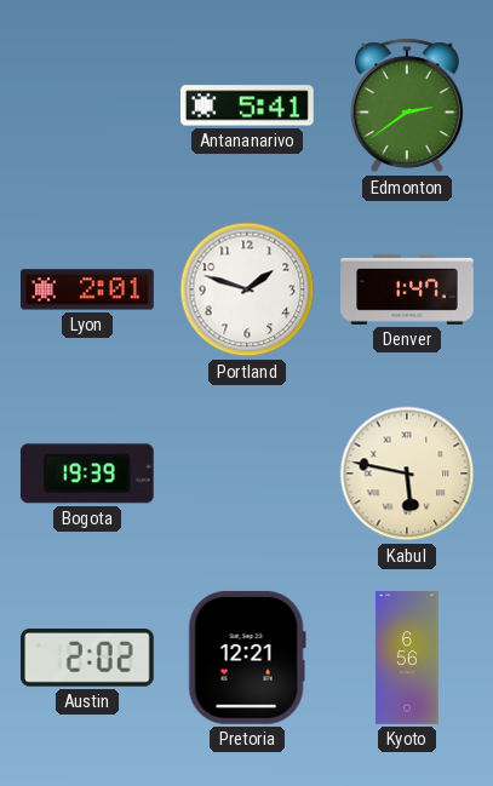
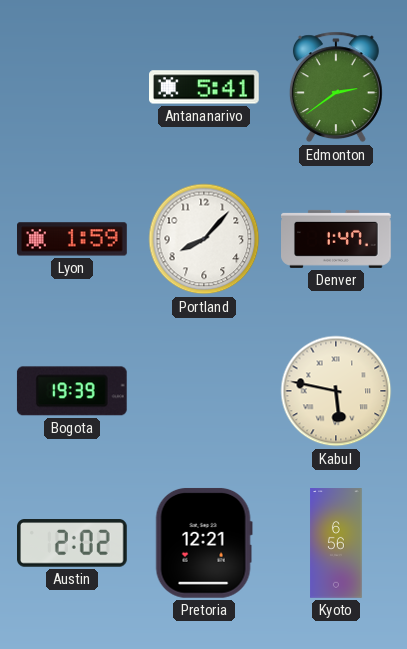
Lyon: 2:01 -> 1:59 (73, 239)
Portland: 1:48 -> 8:07 (204, 239)
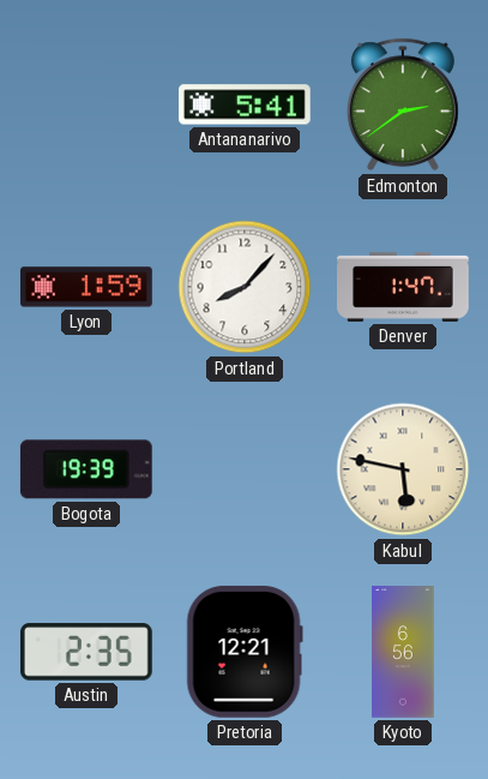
Austin: 2:02 -> 2:35 (88, 652)
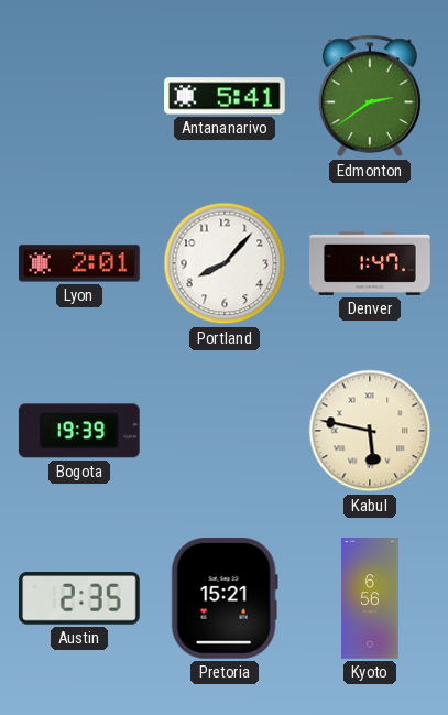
Lyon: 1:59 -> 2:01 (80, 263)
Pretoria: 12:21 -> 15:21 (225, 598)
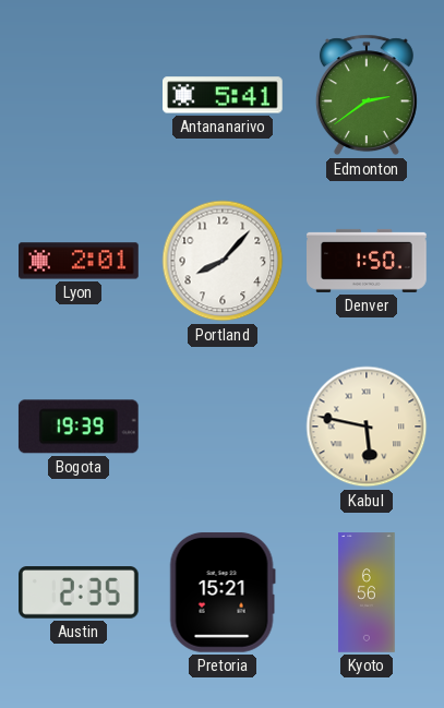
Denver: 1:47 -> 1:50 (368, 261)
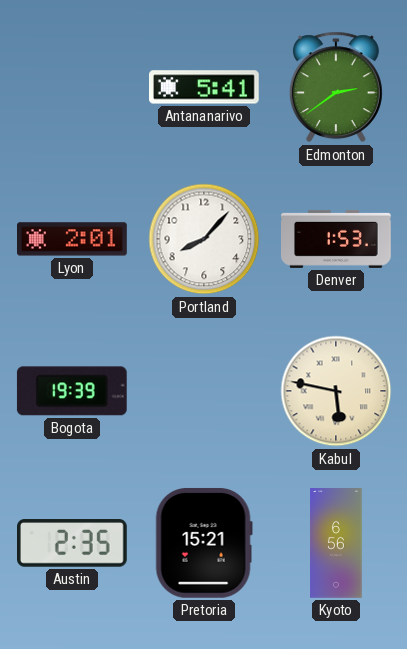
Denver: 1:50 -> 1:53 (337, 239)
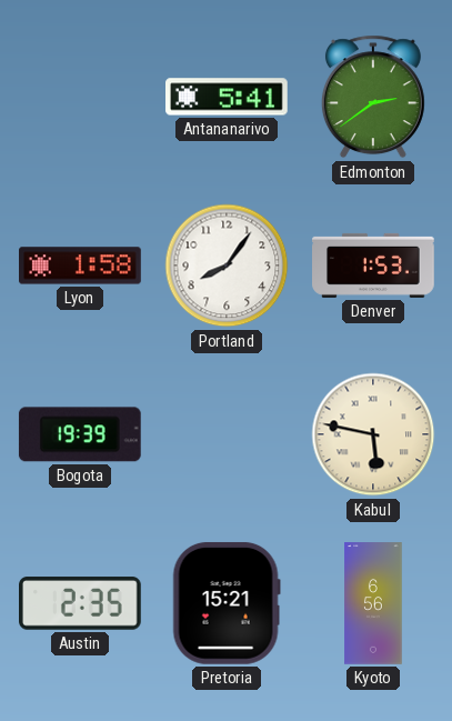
Lyon: 2:01 -> 1:58 (81, 266)
Portland: 8:07 -> 8:06 (227, 266)
